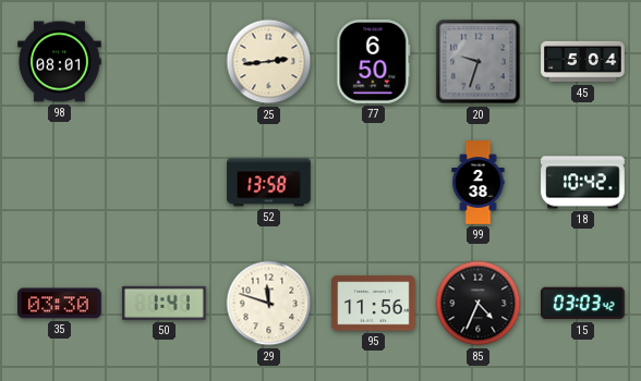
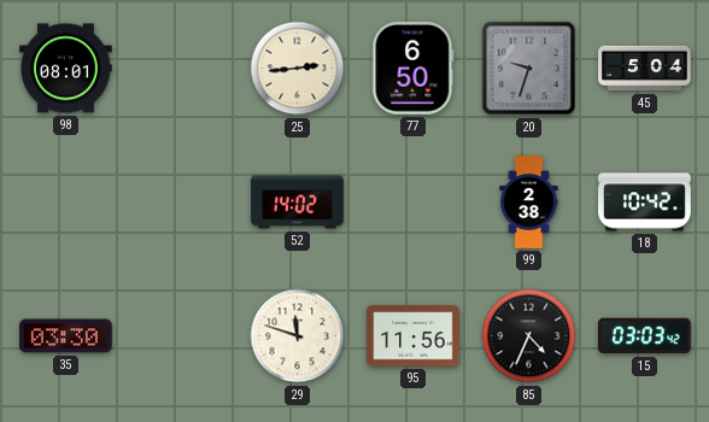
52: 13:58 -> 14:02 (298, 203)
50: 1:41 -> none (165, 303)
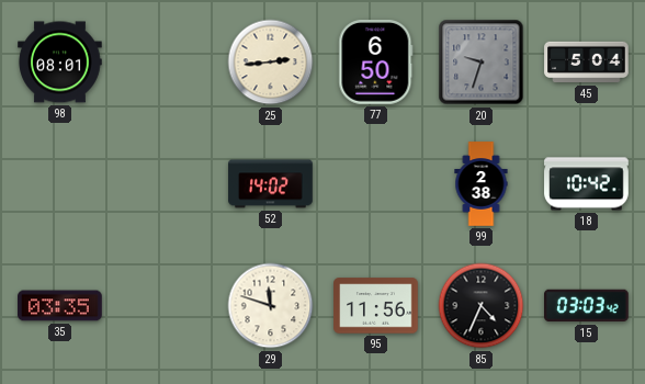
35: 03:30 -> 03:35 (60, 306)
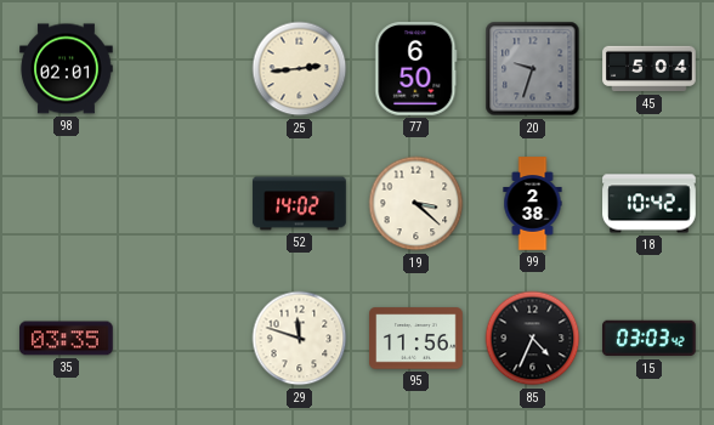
98: 08:01 -> 02:01 (67, 69)
19: none -> 3:22 (416, 204)
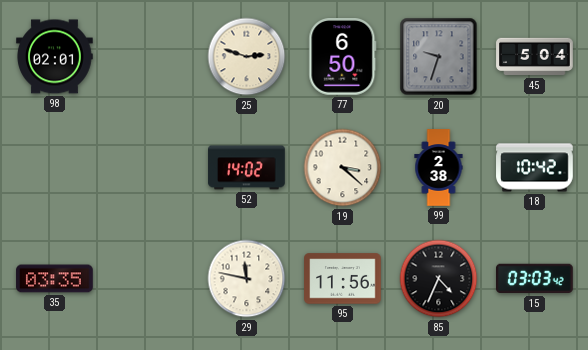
25: 2:44 -> 2:48 (247, 57)
29: 11:48 -> 11:47 (247, 279)
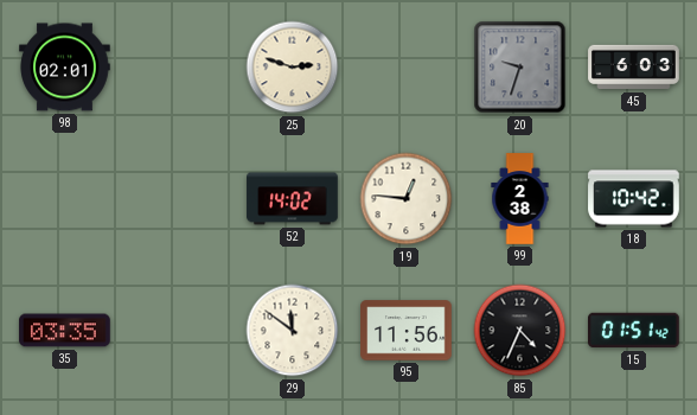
77: 6:50 -> none (343, 57)
45: 5:04 -> 6:03 (634, 68)
19: 3:22 -> 12:46 (407, 199)
29: 11:47 -> 11:51 (293, 331)
15: 03:03 -> 01:51 (634, 331)
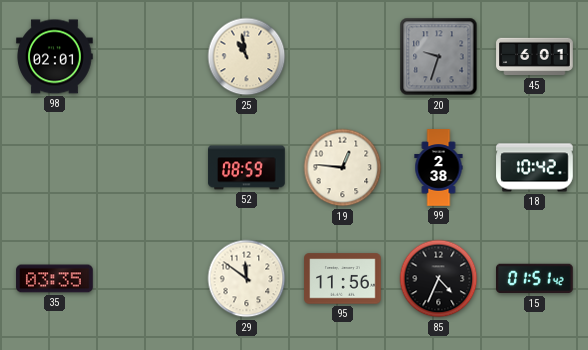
25: 2:48 -> 10:58 (247, 57)
45: 6:03 -> 6:01 (535, 57)
52: 14:02 -> 08:59 (247, 168)
